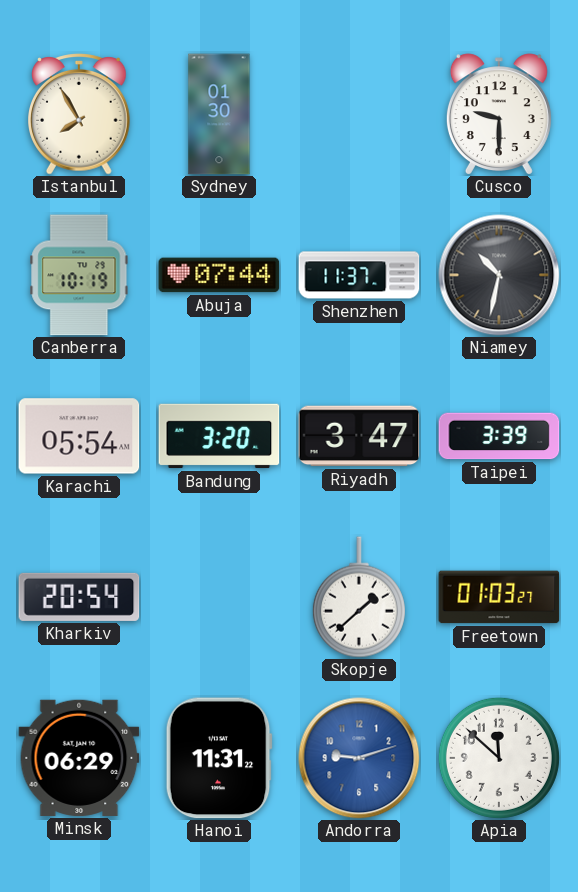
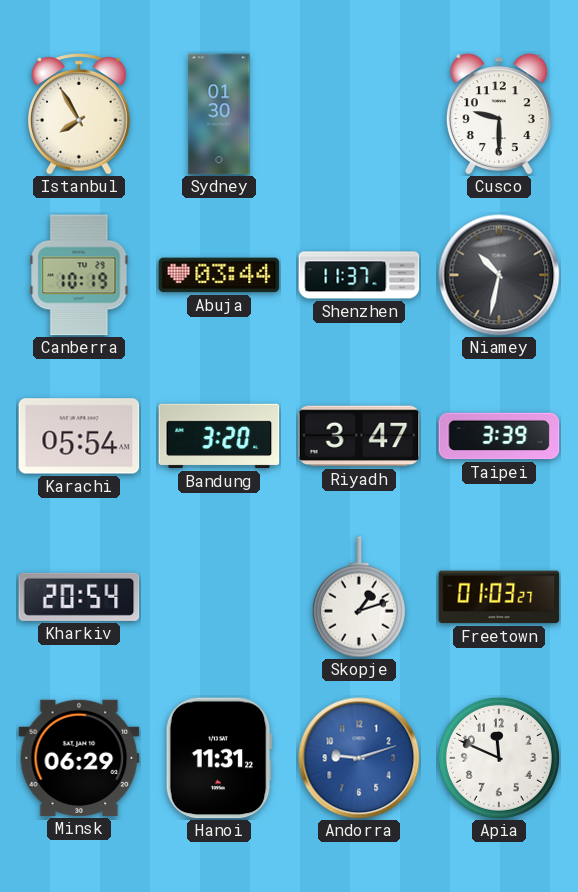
Abuja: 07:44 -> 03:44 (219, 275)
Skopje: 1:38 -> 1:12 (359, 597)
Apia: 11:52 -> 11:49 (499, 758)
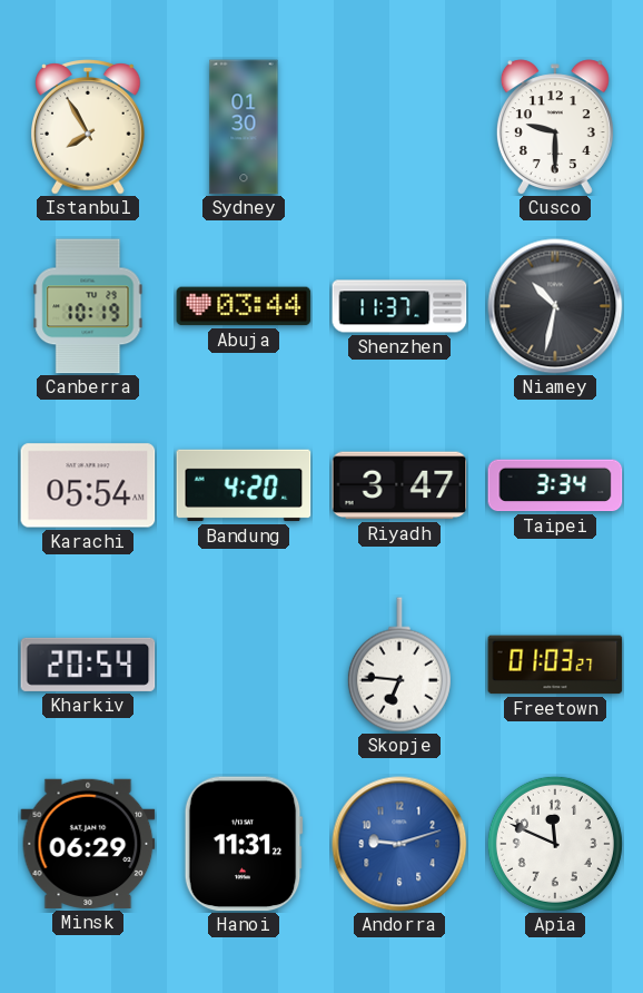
Bandung: 3:20 -> 4:20 (244, 485)
Taipei: 3:39 -> 3:34 (555, 485)
Skopje: 1:12 -> 6:46 (399, 665)
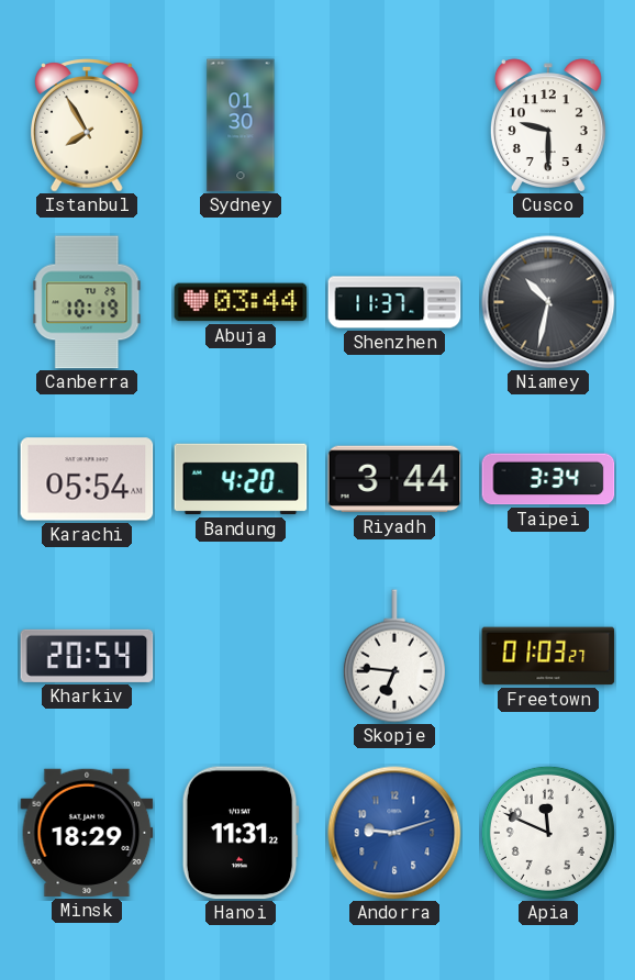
Riyadh: 3:47 -> 3:44 (394, 479)
Minsk: 06:29 -> 18:29 (87, 833)
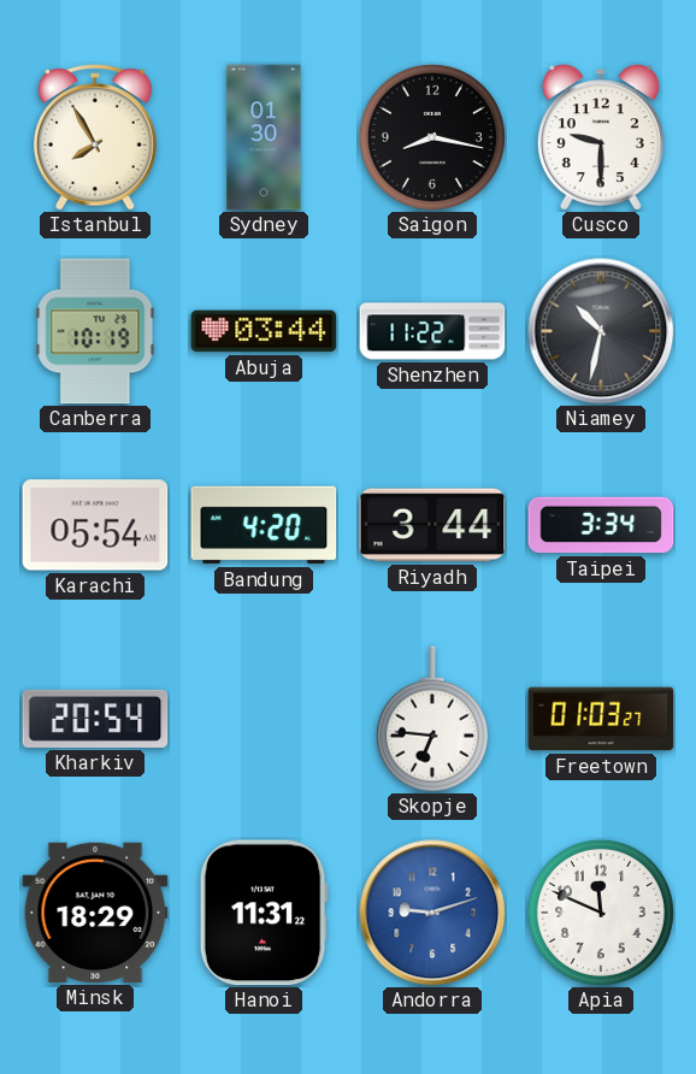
Saigon: none -> 8:17 (432, 137)
Shenzhen: 11:37 -> 11:22 (432, 331)
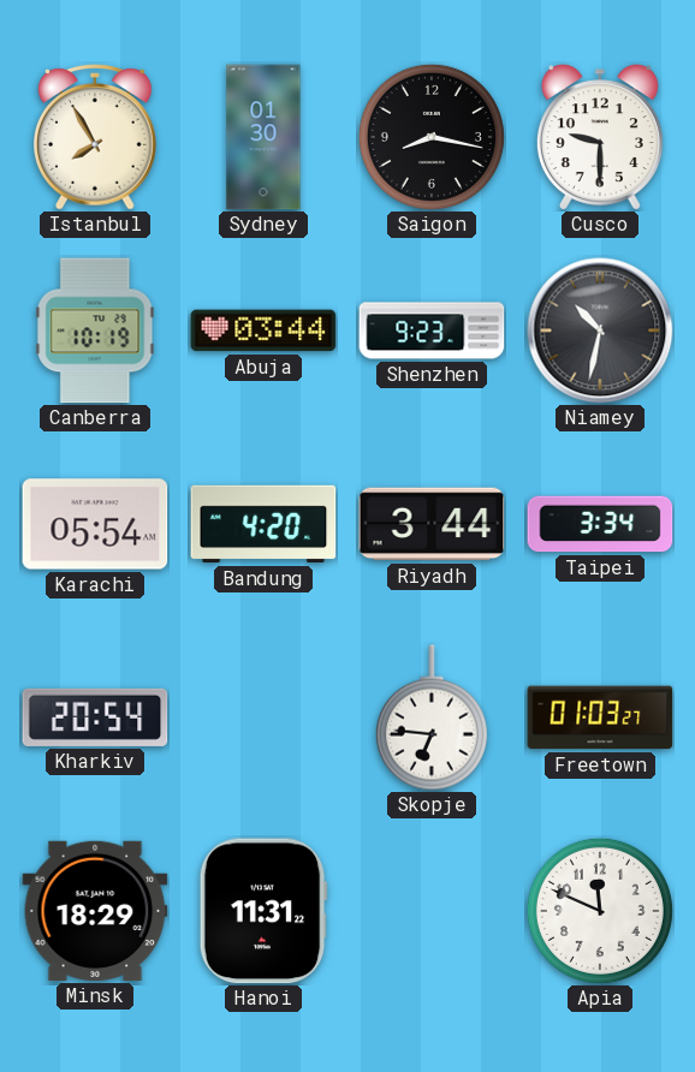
Shenzhen: 11:22 -> 9:23 (432, 330)
Andorra: 9:12 -> none (432, 913)
